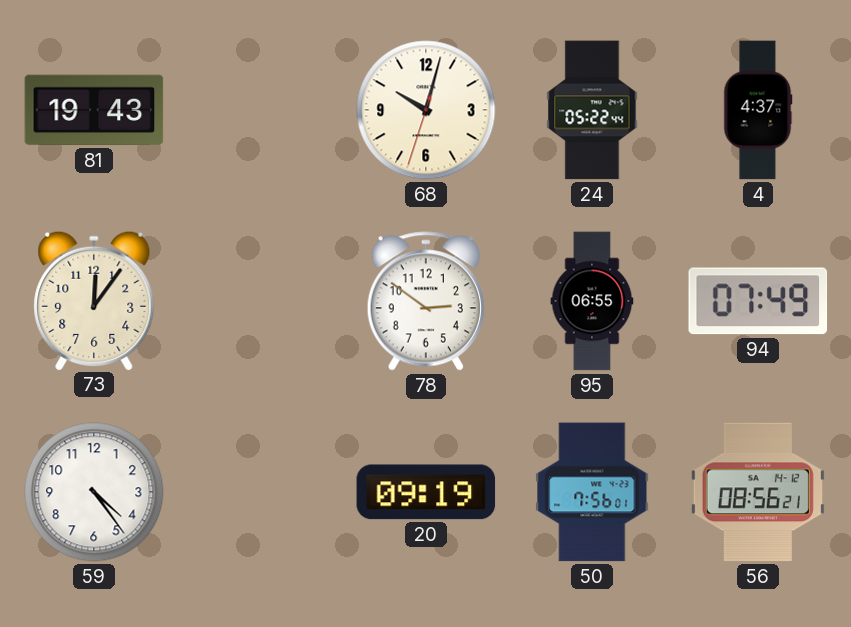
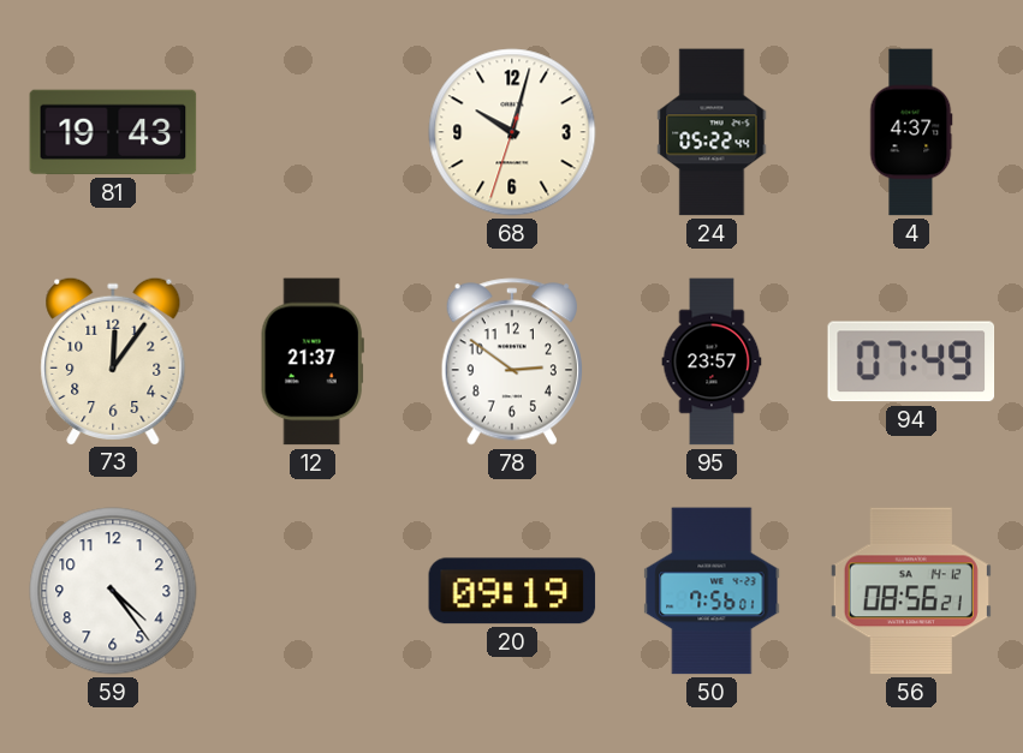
12: none -> 21:37 (313, 361)
95: 06:55 -> 23:57 (712, 361)
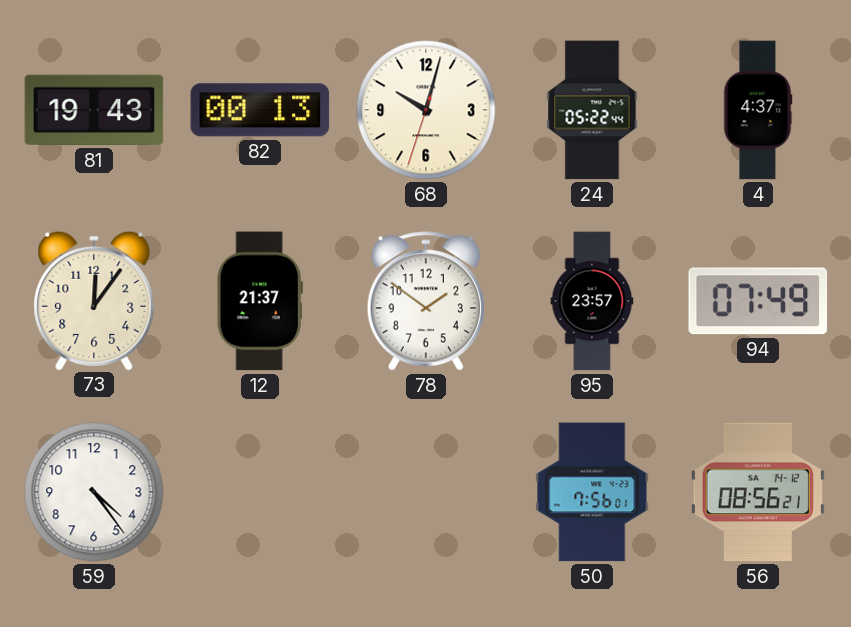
82: none -> 00:13 (260, 110)
78: 2:51 -> 1:51 (426, 301)
20: 09:19 -> none (512, 591)
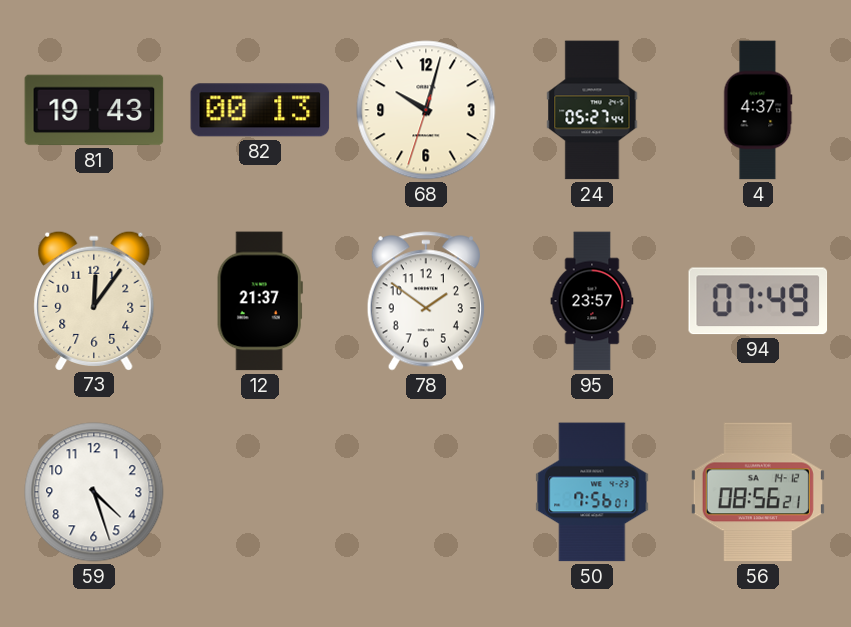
24: 05:22 -> 05:27 (592, 110)
59: 4:24 -> 4:27 (94, 492)
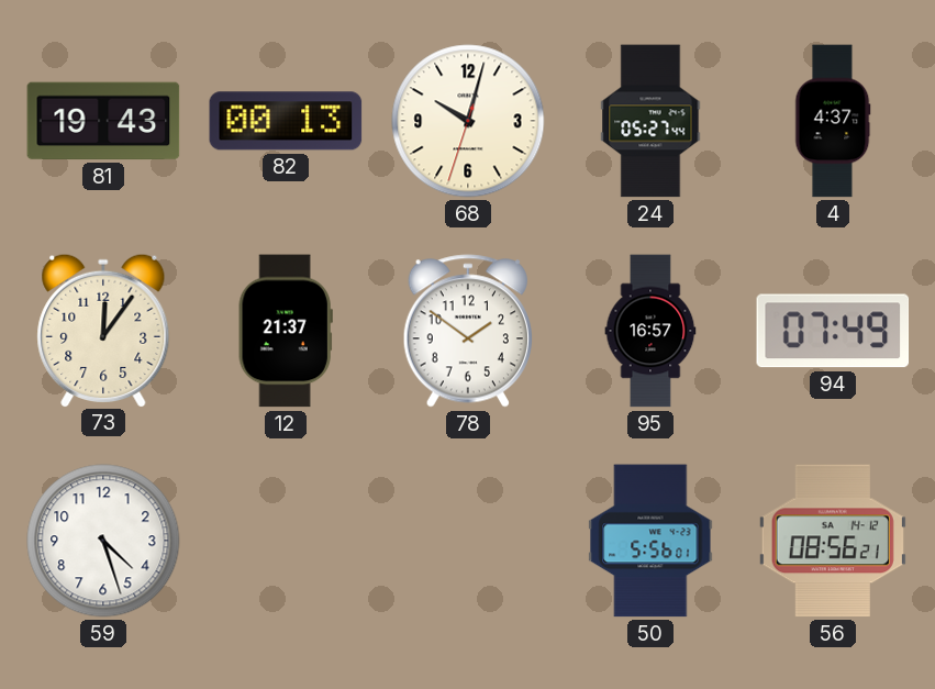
95: 23:57 -> 16:57 (650, 331)
50: 7:56 -> 5:56 (650, 541)
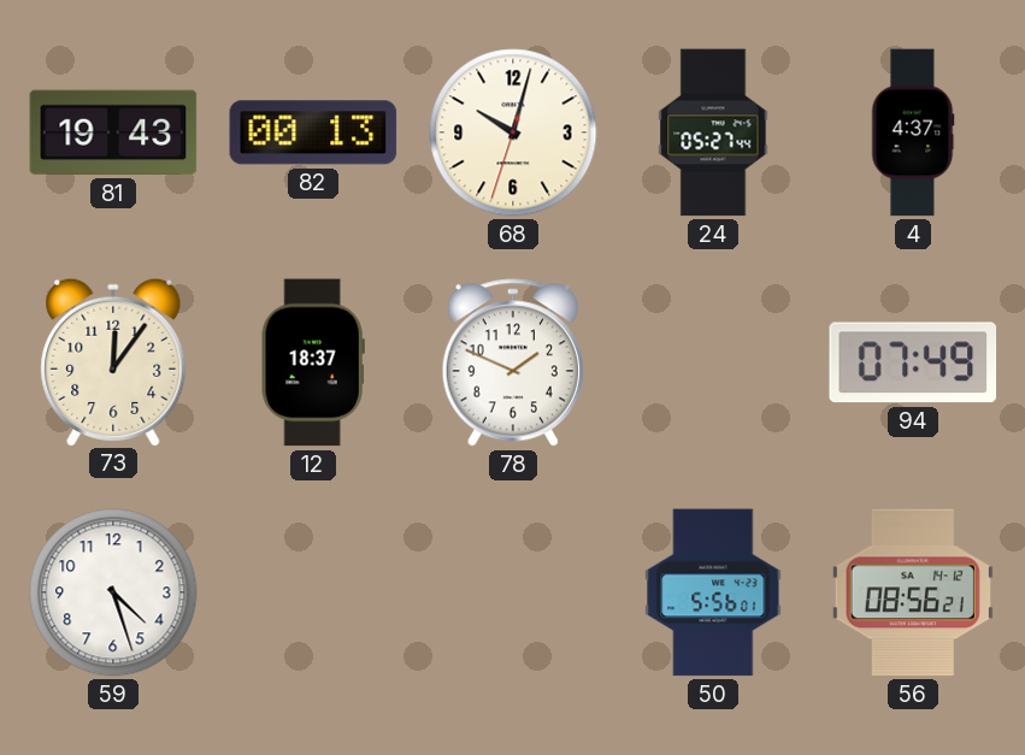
12: 21:37 -> 18:37 (313, 362)
78: 1:51 -> 1:49 (513, 362)
95: 16:57 -> none (650, 331)
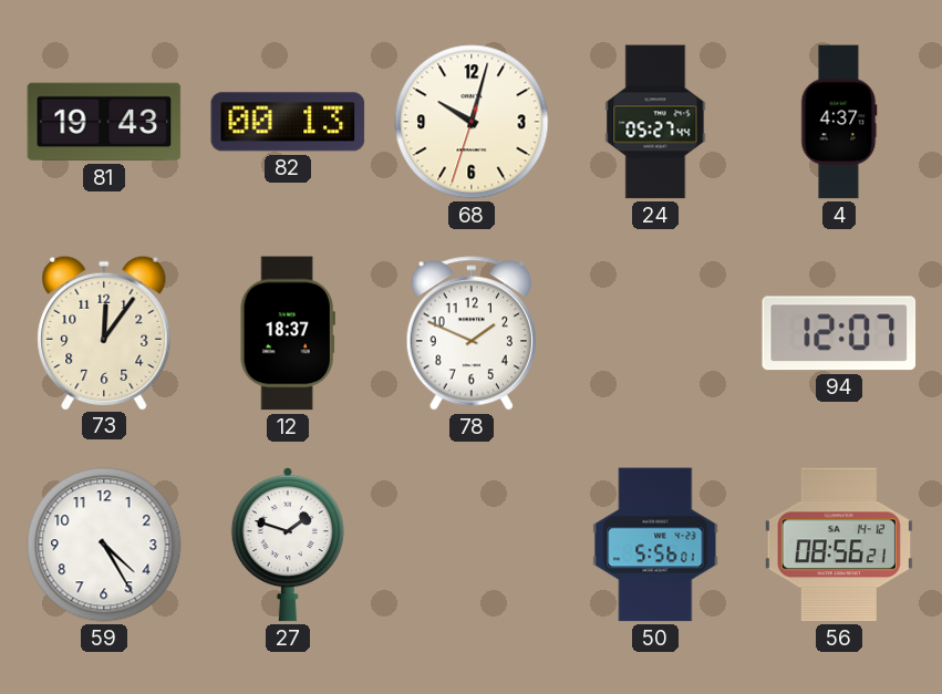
94: 07:49 -> 12:07 (839, 333)
59: 4:27 -> 4:25 (104, 545)
27: none -> 1:48 (288, 545)
